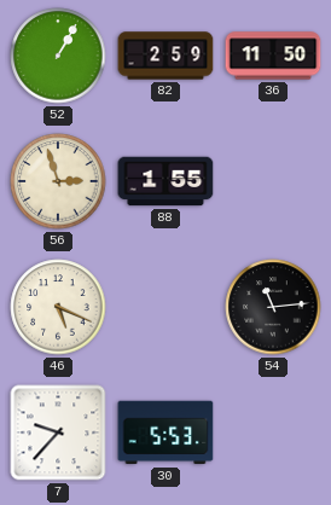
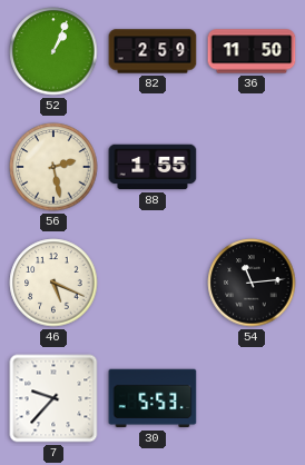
52: 1:05 -> 1:04 (53, 51)
56: 2:57 -> 2:28 (53, 167)
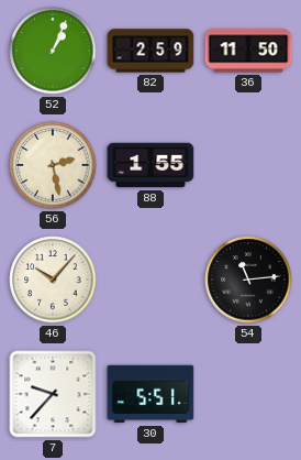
46: 5:19 -> 10:07 (53, 280)
30: 5:53 -> 5:51 (150, 394)
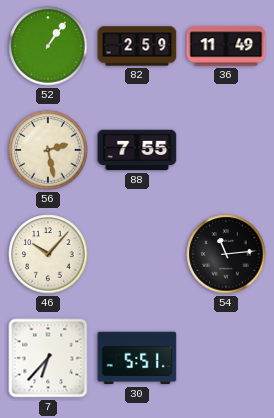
52: 1:04 -> 1:06 (48, 46)
36: 11:50 -> 11:49 (226, 46)
88: 1:55 -> 7:55 (137, 150)
7: 9:37 -> 6:37 (48, 358)
